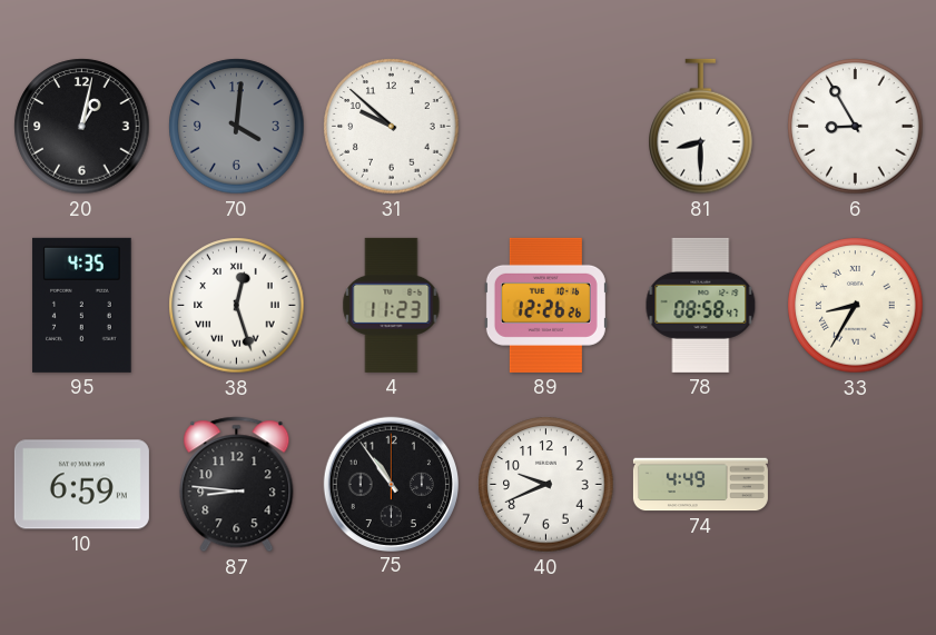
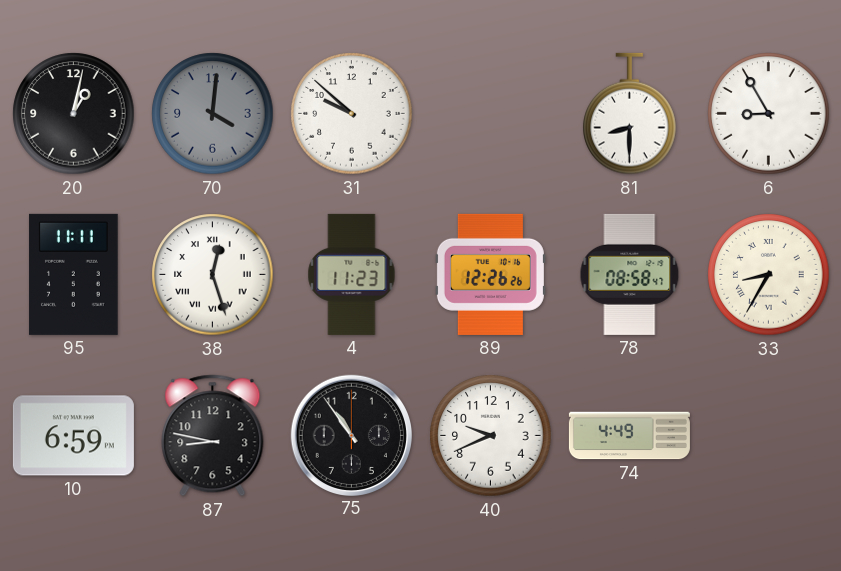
95: 4:35 -> 11:11 (74, 274)
87: 8:46 -> 8:47 (213, 436)
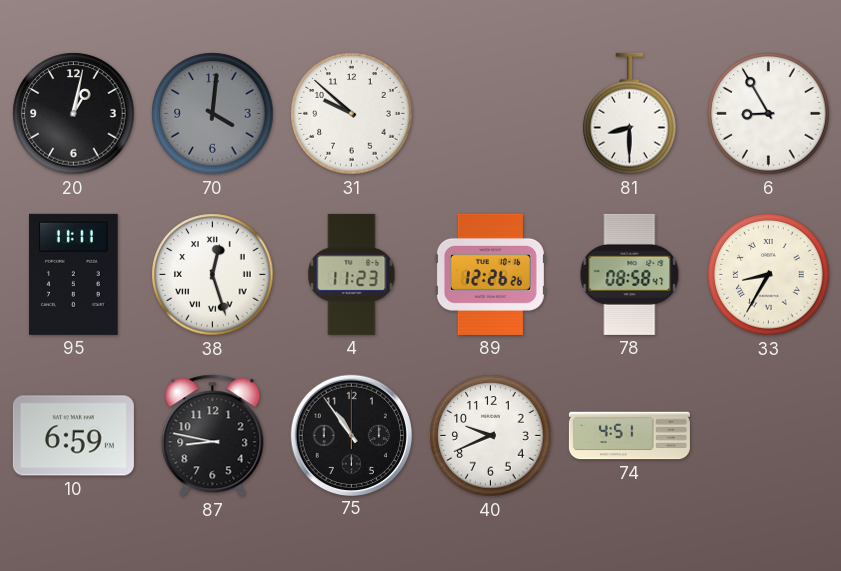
74: 4:49 -> 4:51 (629, 436)
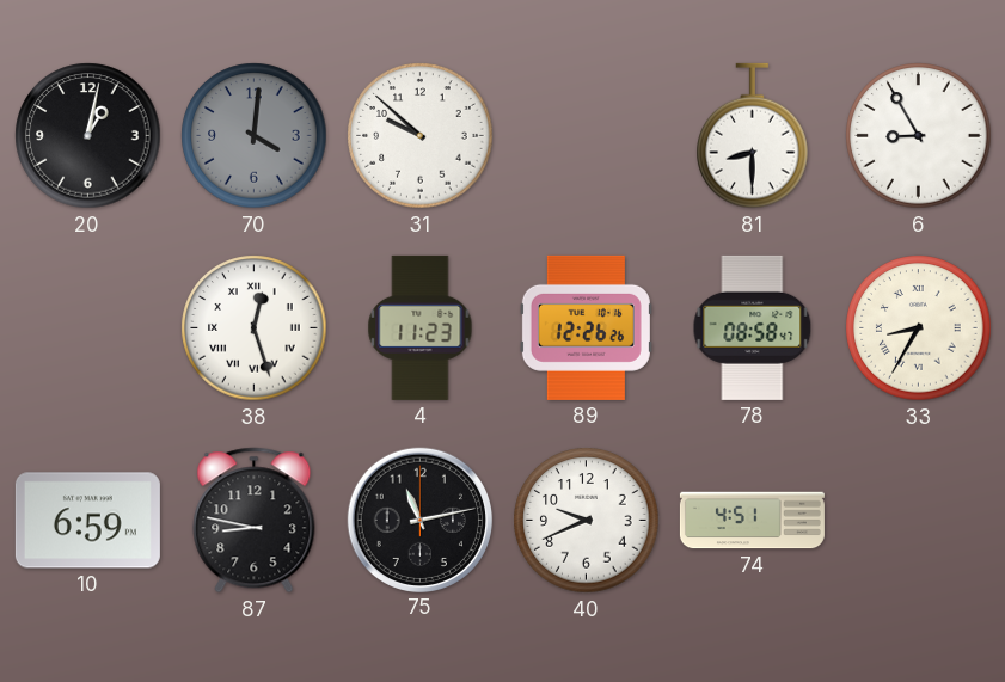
95: 11:11 -> none (74, 274)
75: 10:54 -> 11:13 (419, 520)
